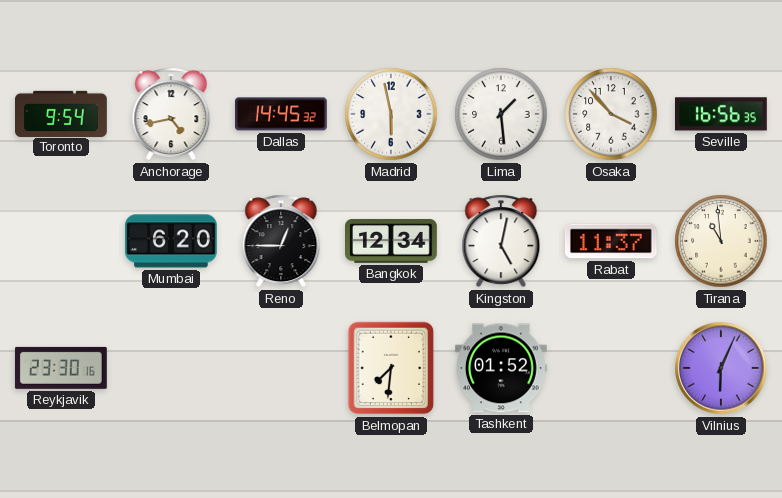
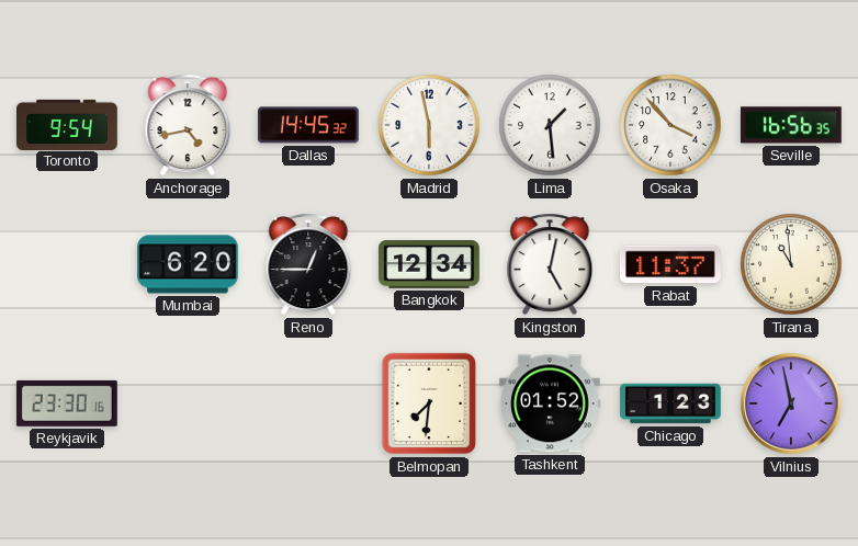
Chicago: none -> 1:23 (670, 403)
Vilnius: 6:04 -> 6:58 (791, 403)
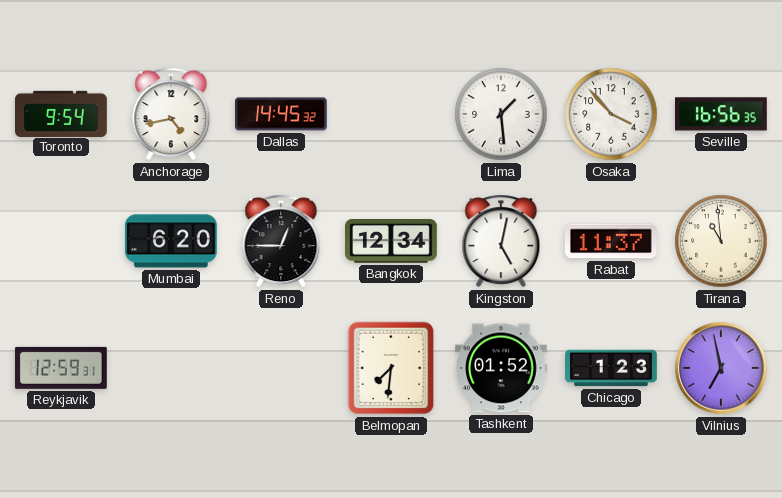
Madrid: 5:58 -> none (429, 125)
Reykjavik: 23:30 -> 12:59 (61, 368)
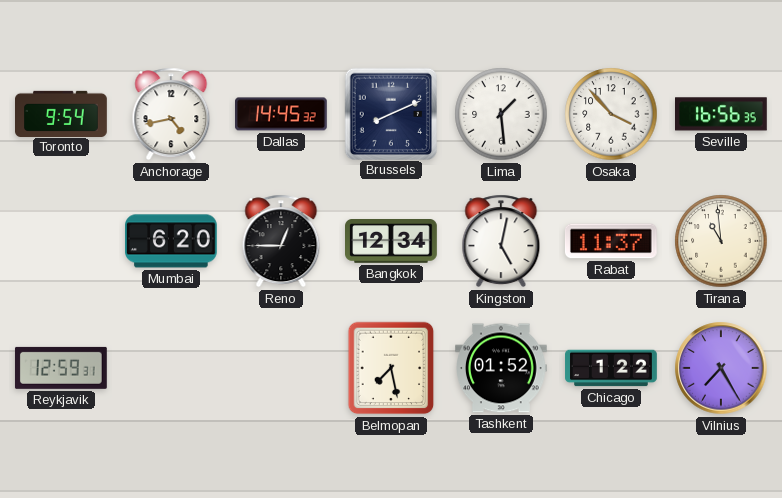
Brussels: none -> 8:11 (390, 113)
Belmopan: 7:31 -> 7:28 (391, 368)
Chicago: 1:23 -> 1:22 (611, 368)
Vilnius: 6:58 -> 7:25 (721, 368)
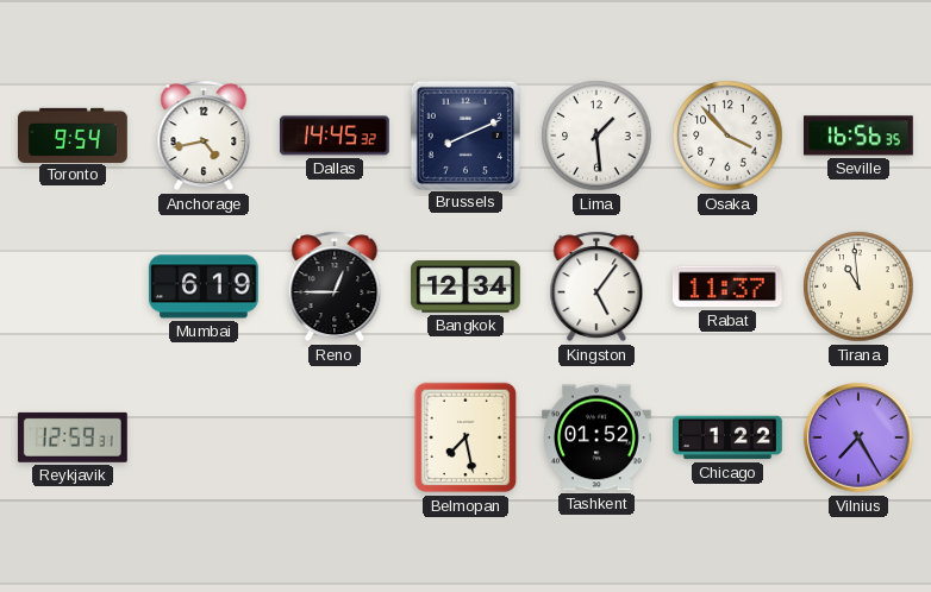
Mumbai: 6:20 -> 6:19 (205, 286)
Kingston: 5:02 -> 5:06 (596, 286)
